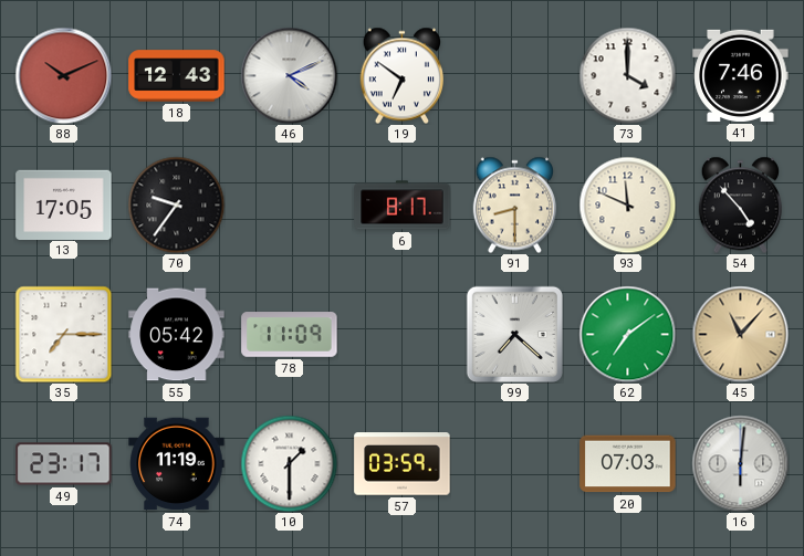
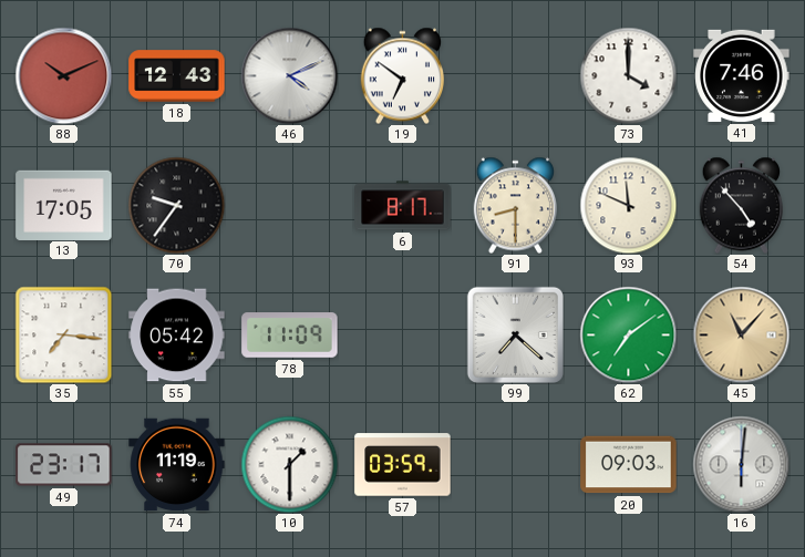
35: 7:15 -> 7:16 (63, 334)
20: 07:03 -> 09:03 (629, 465)
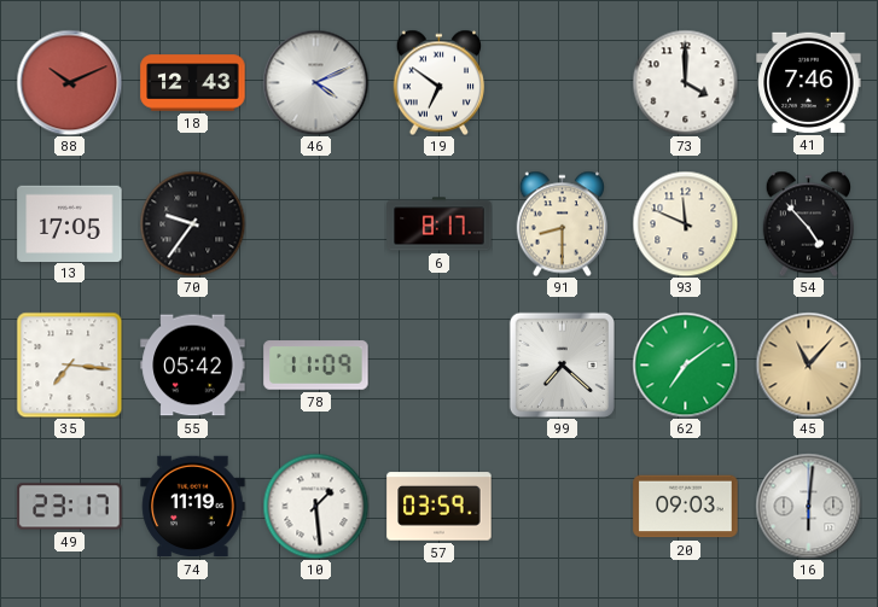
10: 1:30 -> 1:29 (315, 506)
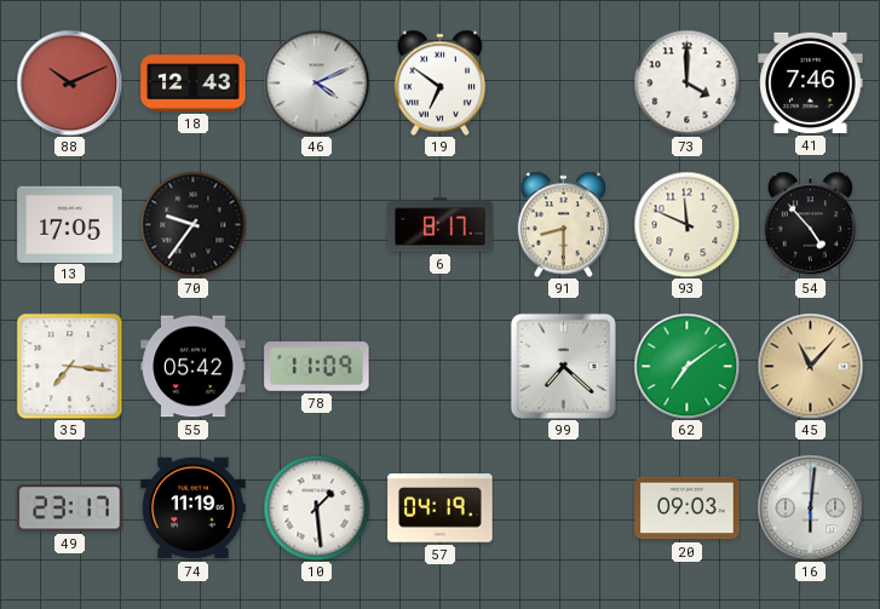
57: 03:59 -> 04:19 (441, 509)
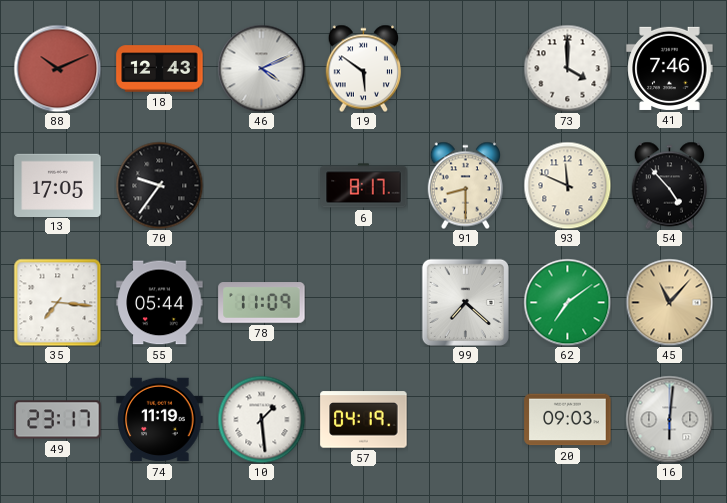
19: 6:51 -> 5:51 (363, 68)
55: 05:42 -> 05:44 (160, 303)
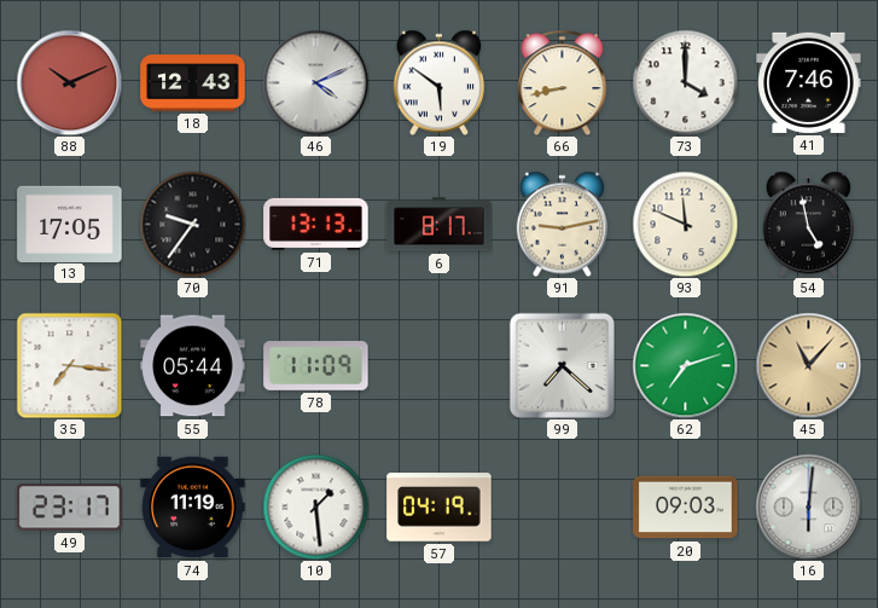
66: none -> 8:43 (563, 82)
71: none -> 13:13 (316, 224)
91: 8:30 -> 9:13 (562, 224)
54: 4:53 -> 4:58 (808, 224)
62: 7:09 -> 7:12 (685, 365)
